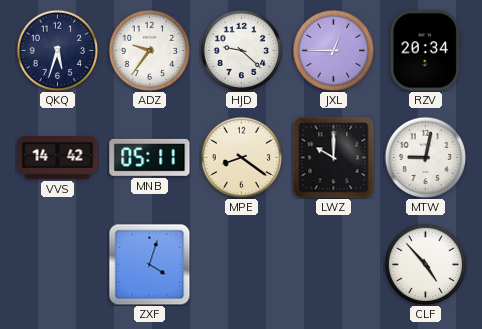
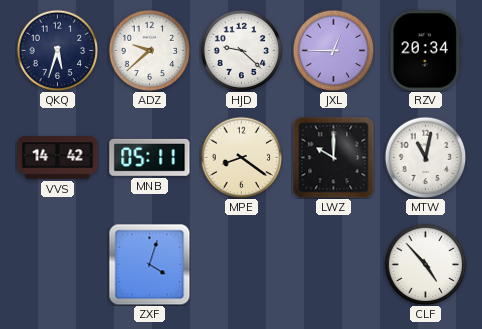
ADZ: 9:36 -> 9:38 (149, 50)
MTW: 9:02 -> 11:02 (425, 157)
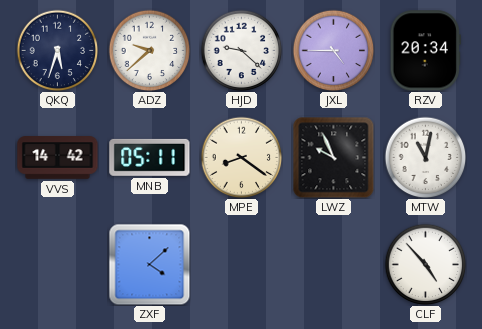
JXL: 12:45 -> 4:45 (333, 50)
LWZ: 10:00 -> 9:56 (333, 157)
ZXF: 4:03 -> 4:08 (149, 264)
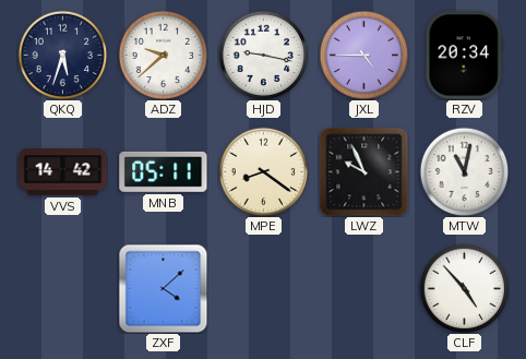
HJD: 9:22 -> 9:17 (263, 55)
